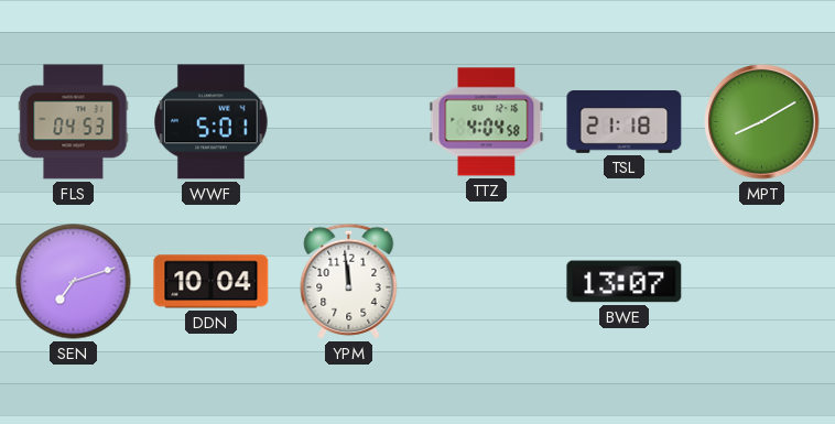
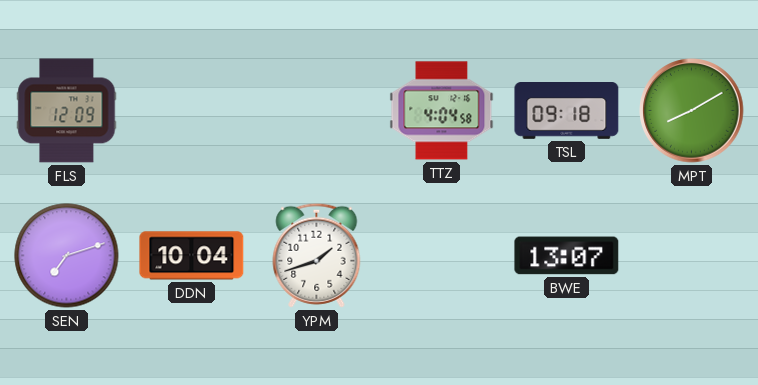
FLS: 04:53 -> 12:09 (67, 111)
WWF: 5:01 -> none (212, 122)
TSL: 21:18 -> 09:18 (567, 111)
YPM: 11:59 -> 1:42 (317, 255)
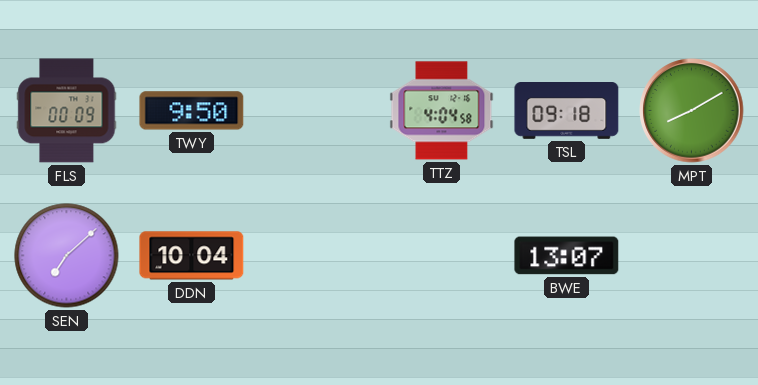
FLS: 12:09 -> 00:09 (67, 111)
TWY: none -> 9:50 (192, 111)
SEN: 7:12 -> 7:08 (67, 256)
YPM: 1:42 -> none (317, 255)
